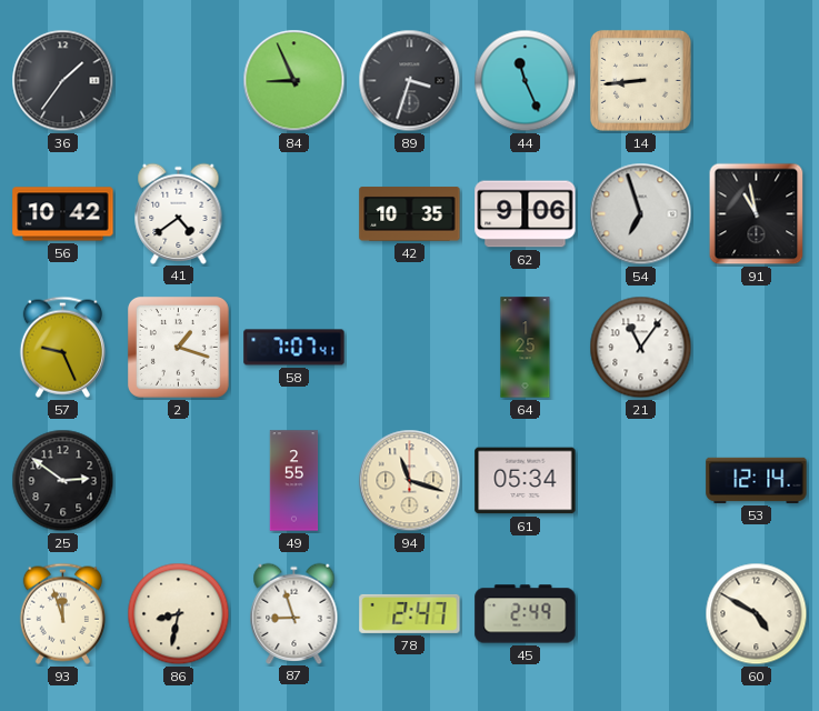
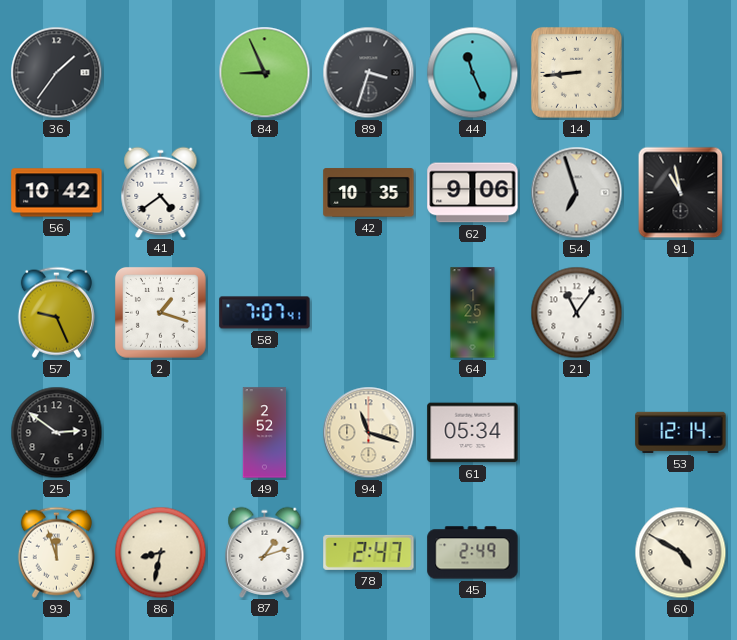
49: 2:55 -> 2:52 (265, 433)
87: 8:57 -> 1:12 (265, 552)
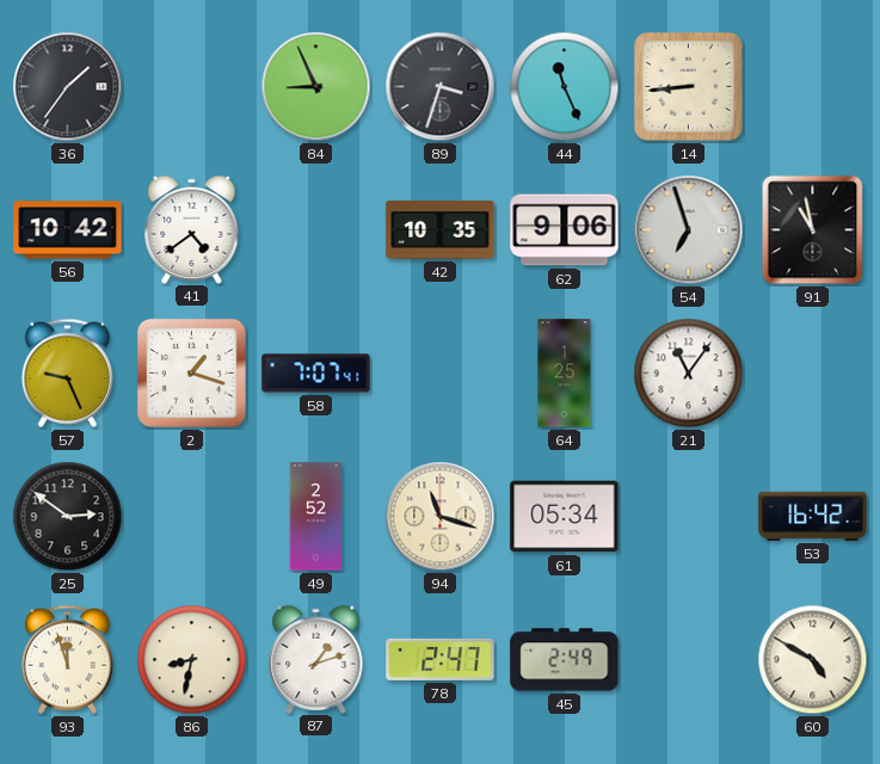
53: 12:14 -> 16:42 (813, 516)
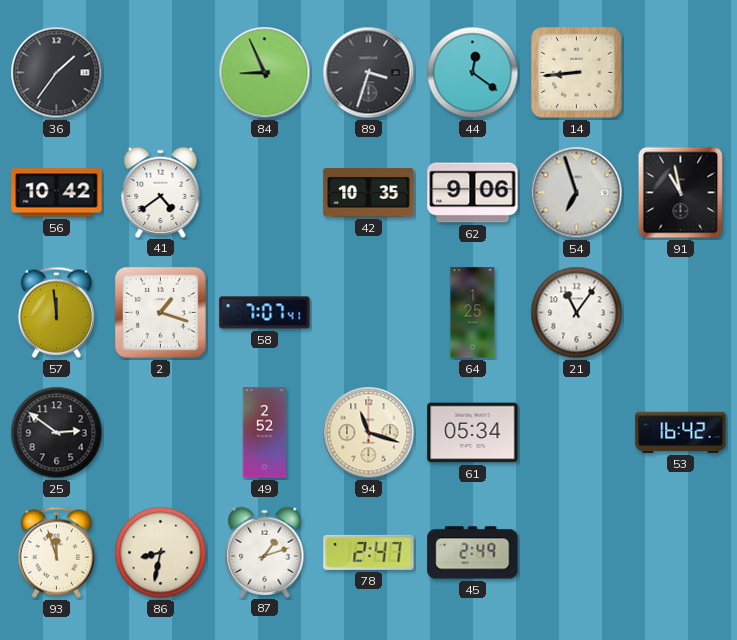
44: 11:26 -> 12:21 (473, 73)
57: 9:26 -> 11:59 (56, 312)
60: 4:50 -> none (813, 660)
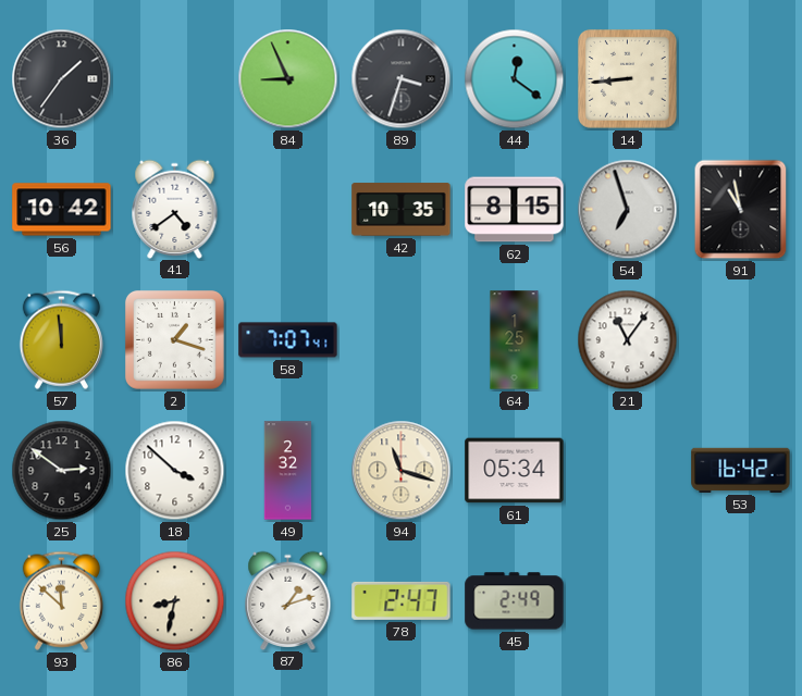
62: 9:06 -> 8:15 (515, 210)
18: none -> 3:52 (175, 471)
49: 2:52 -> 2:32 (288, 471)
93: 11:57 -> 11:52 (61, 600)
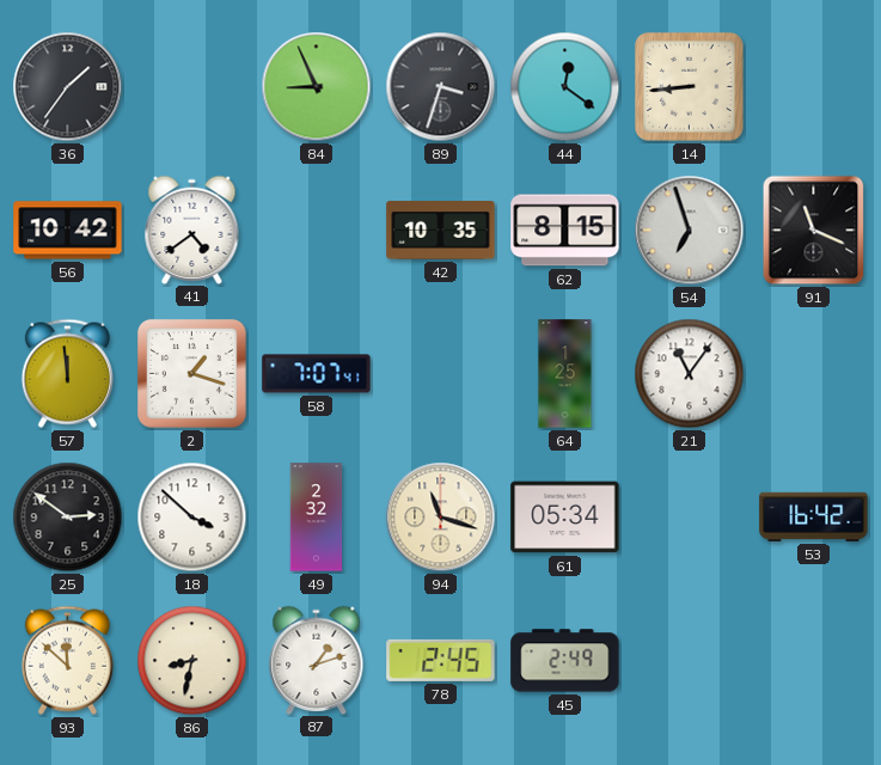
91: 10:58 -> 11:19 (814, 231)
78: 2:47 -> 2:45 (441, 660)
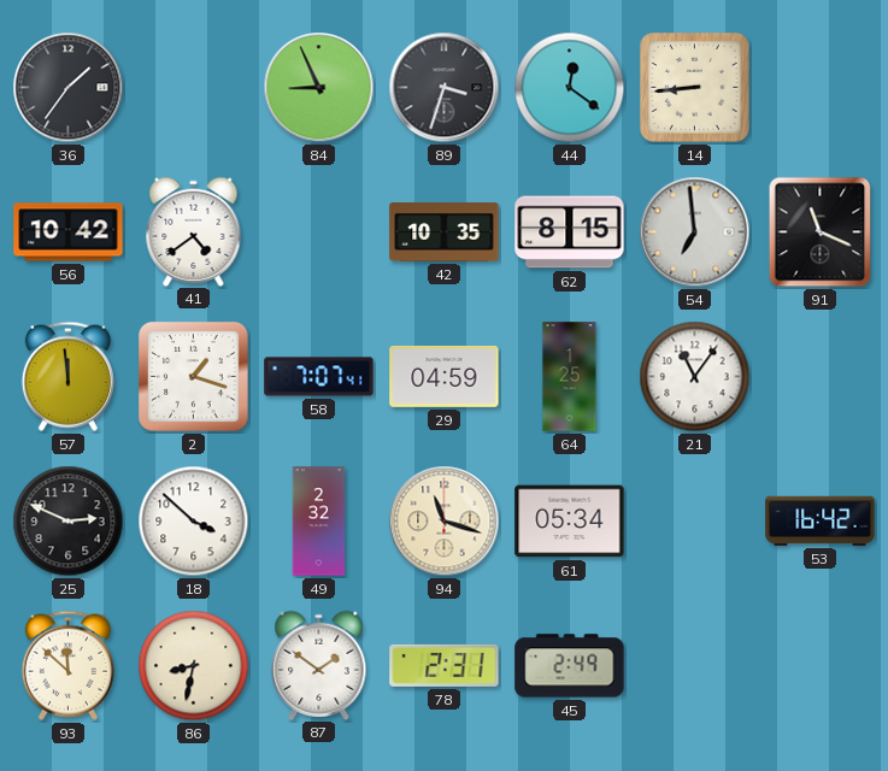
54: 6:57 -> 6:59 (695, 233)
29: none -> 04:59 (445, 376)
25: 2:51 -> 2:49 (69, 522)
87: 1:12 -> 1:51 (319, 665)
78: 2:45 -> 2:31 (445, 665)
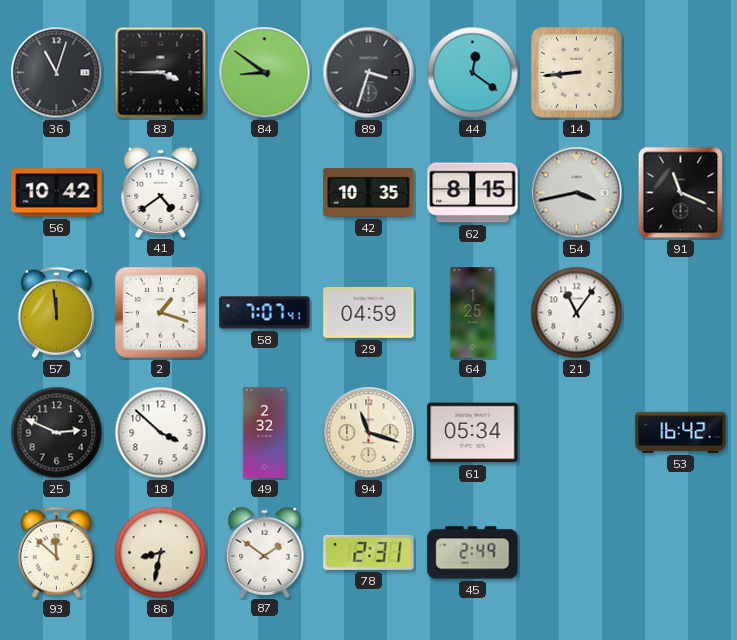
36: 1:36 -> 11:03 (57, 73)
83: none -> 3:45 (161, 73)
84: 8:56 -> 8:51 (265, 73)
54: 6:59 -> 3:43 (577, 193)
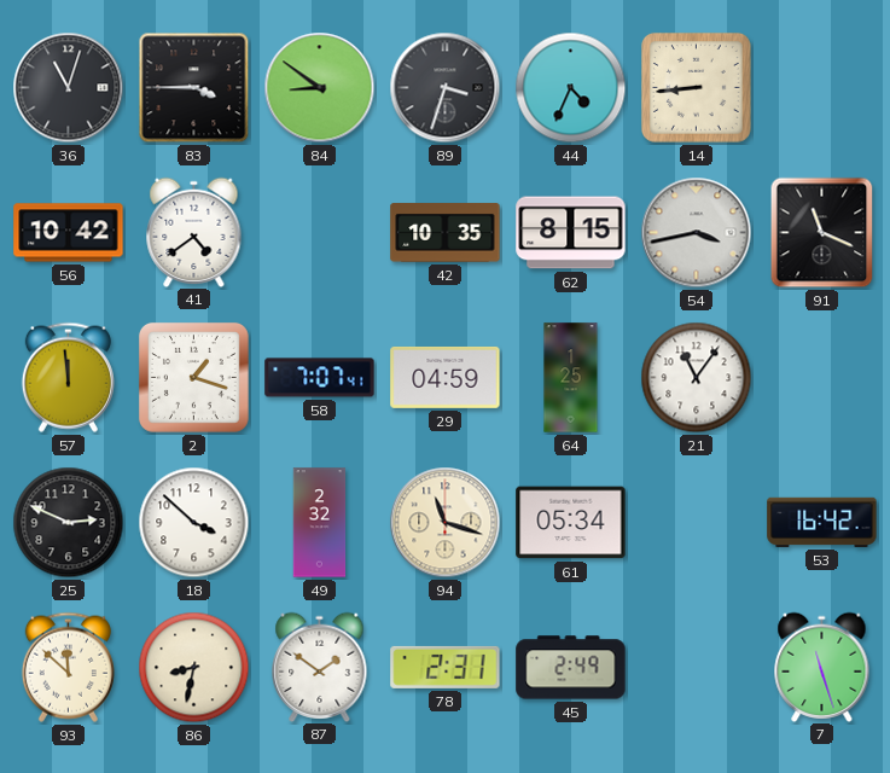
44: 12:21 -> 4:34 (571, 88)
7: none -> 11:27 (822, 667)
